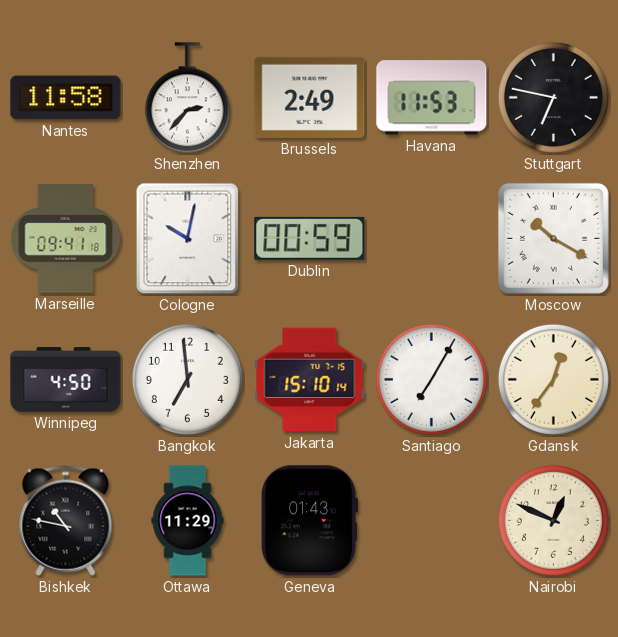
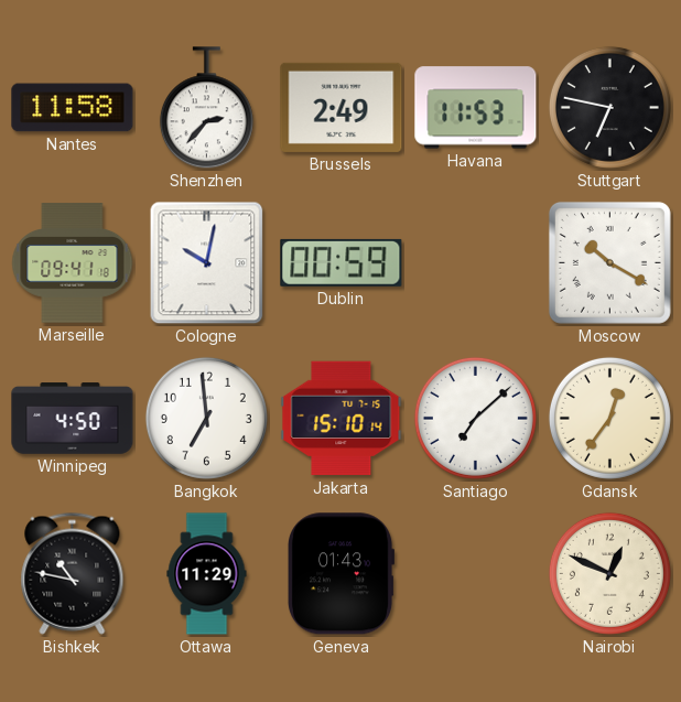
Santiago: 7:05 -> 7:08 (475, 418)
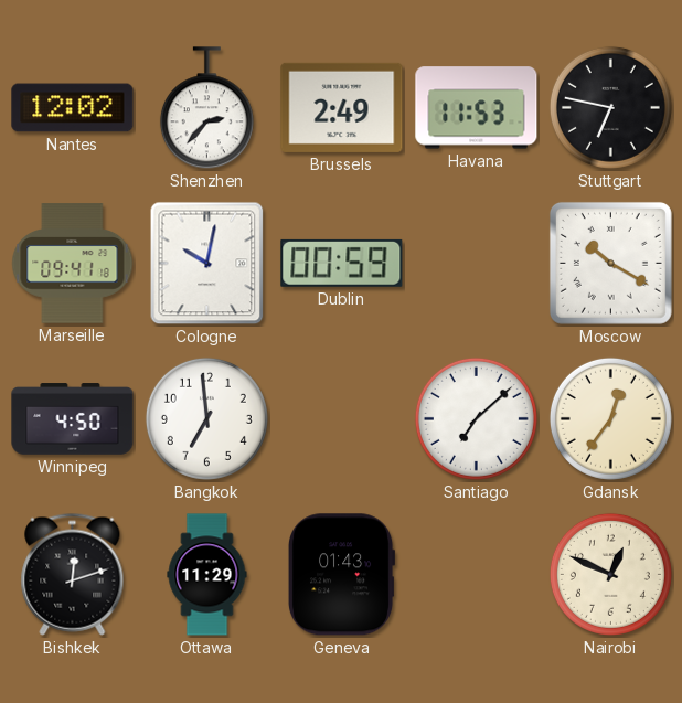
Nantes: 11:58 -> 12:02 (73, 108)
Jakarta: 15:10 -> none (342, 419)
Bishkek: 10:47 -> 12:12 (73, 574)
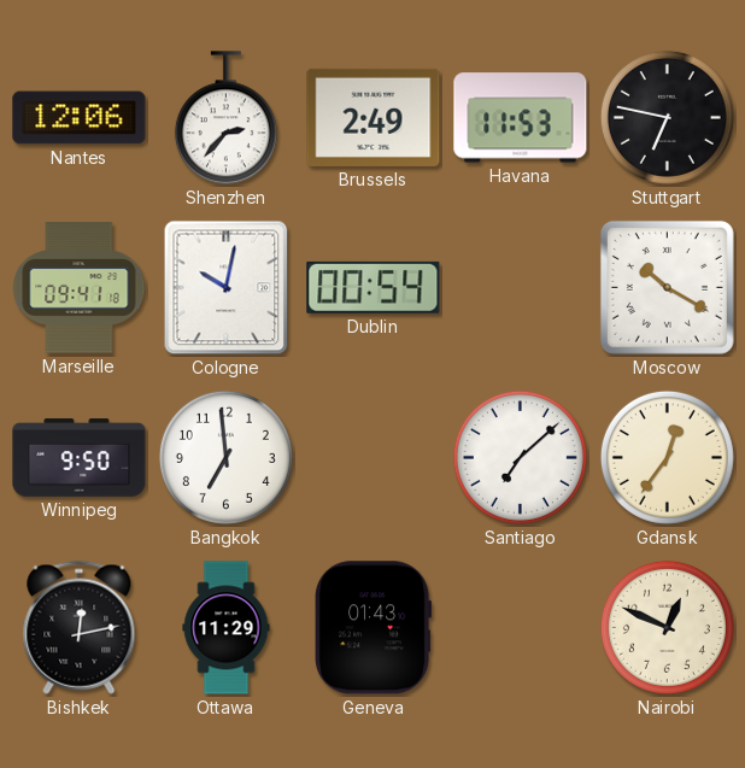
Nantes: 12:02 -> 12:06 (80, 118)
Dublin: 00:59 -> 00:54 (374, 287)
Winnipeg: 4:50 -> 9:50 (80, 458)
Bishkek: 12:12 -> 12:13 (80, 627)
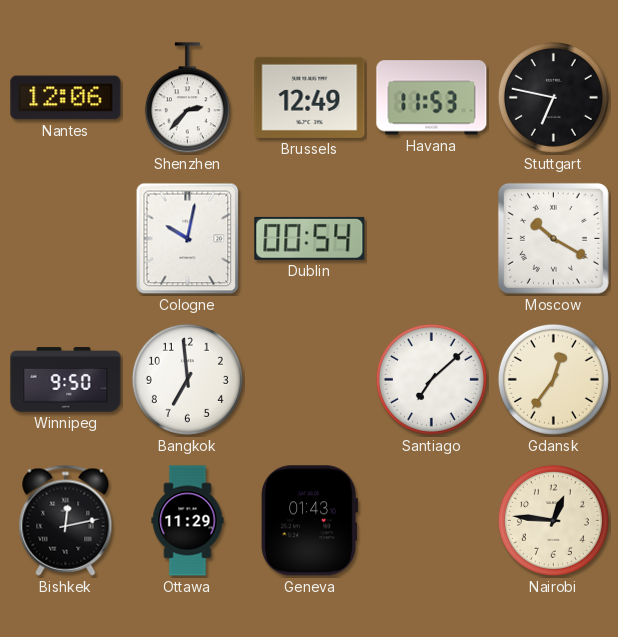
Brussels: 2:49 -> 12:49 (310, 97)
Marseille: 09:41 -> none (80, 288)
Nairobi: 12:49 -> 12:46 (553, 520)
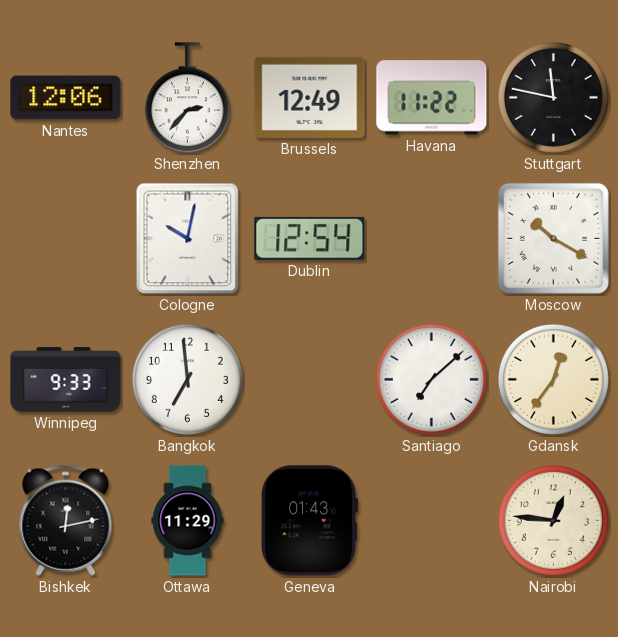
Havana: 11:53 -> 11:22 (432, 98)
Stuttgart: 6:47 -> 11:47 (553, 97)
Dublin: 00:54 -> 12:54 (310, 238)
Winnipeg: 9:50 -> 9:33 (66, 380)
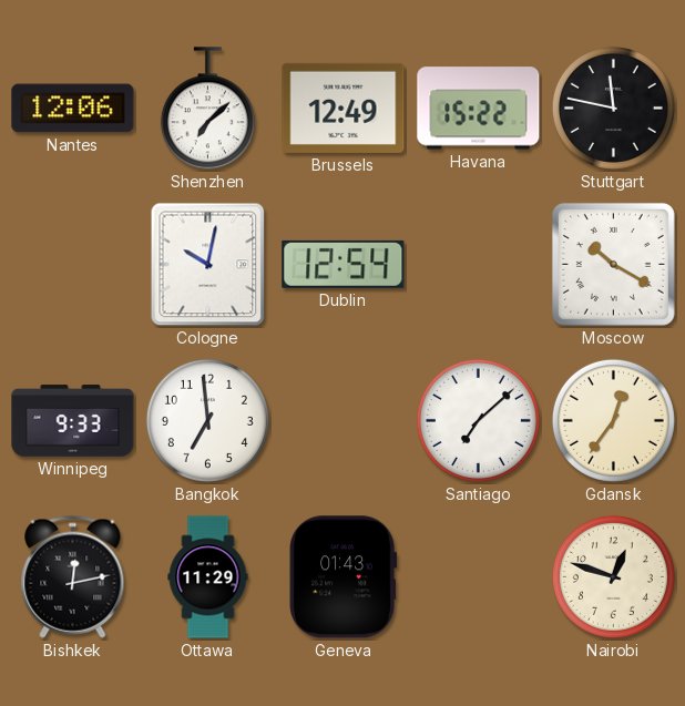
Shenzhen: 2:37 -> 7:08 (207, 109)
Havana: 11:22 -> 15:22 (479, 109)
Nairobi: 12:46 -> 12:48 (613, 576)
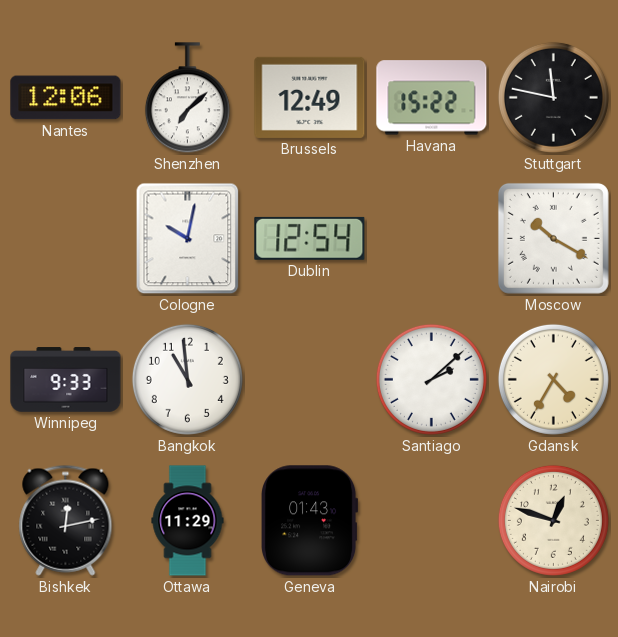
Bangkok: 6:59 -> 10:59 (187, 379)
Santiago: 7:08 -> 2:08 (431, 379)
Gdansk: 12:36 -> 4:35 (553, 379)
